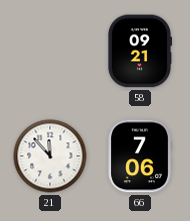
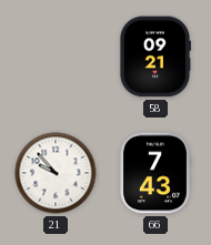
21: 11:53 -> 9:53 (56, 173)
66: 7:06 -> 7:43 (155, 173)
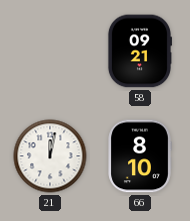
21: 9:53 -> 12:02 (50, 156)
66: 7:43 -> 8:10 (140, 156)
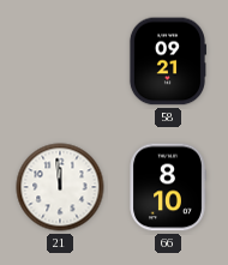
21: 12:02 -> 11:59 (60, 187)
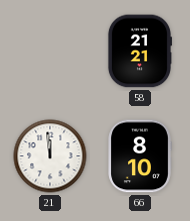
58: 09:21 -> 21:21 (139, 51)
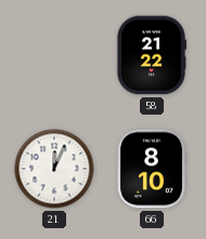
58: 21:21 -> 21:22 (151, 55)
21: 11:59 -> 12:04 (54, 169)
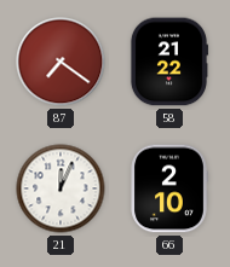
87: none -> 7:21 (61, 62)
66: 8:10 -> 2:10 (169, 188)
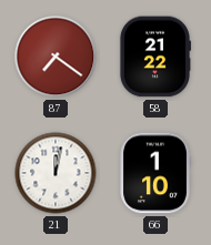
21: 12:04 -> 12:02 (56, 173)
66: 2:10 -> 1:10 (155, 173)
